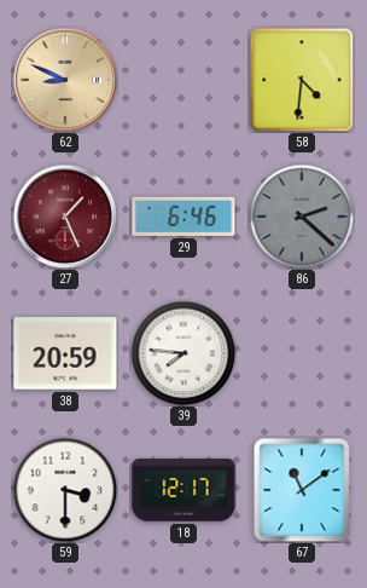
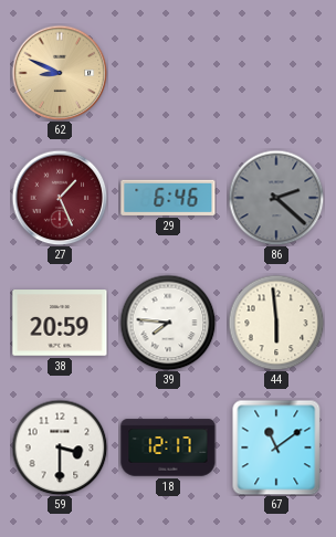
58: 4:31 -> none (302, 80)
44: none -> 5:59 (276, 323)
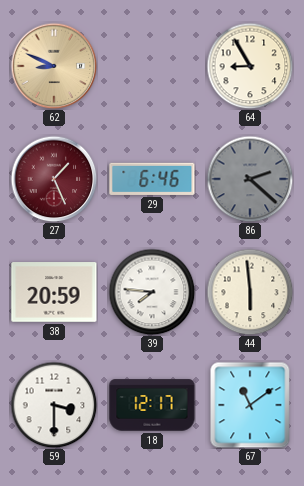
64: none -> 8:55 (250, 66)
